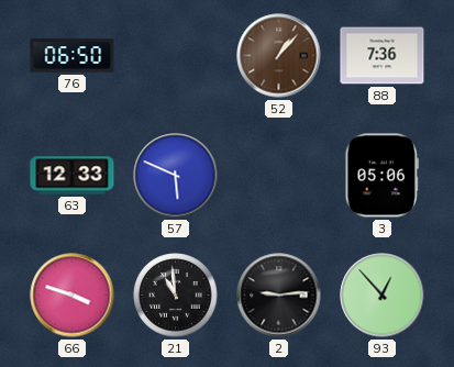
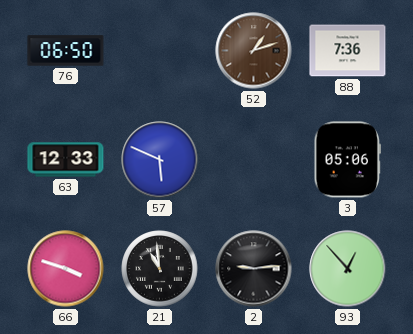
52: 1:07 -> 1:12 (254, 51)
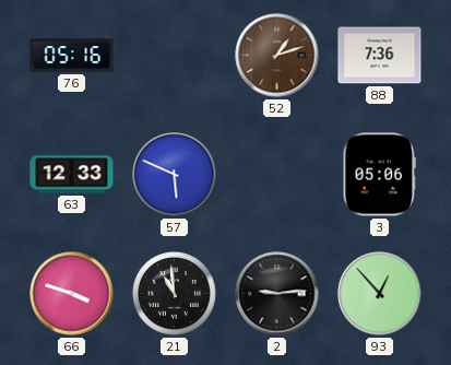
76: 06:50 -> 05:16 (72, 56)
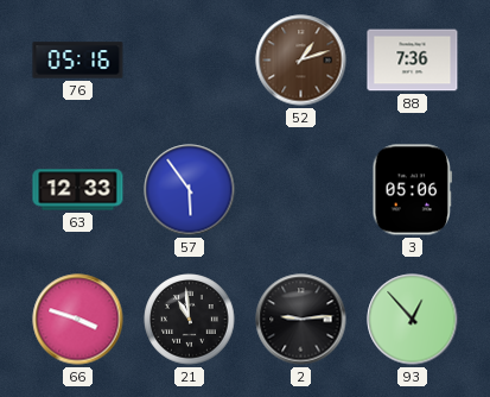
57: 5:49 -> 5:54 (190, 190)
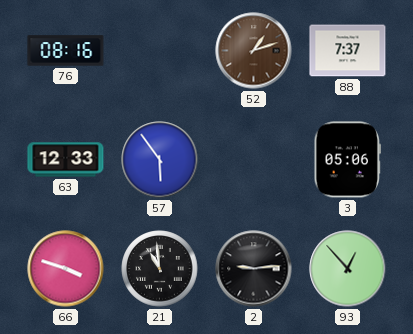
76: 05:16 -> 08:16 (66, 51)
88: 7:36 -> 7:37 (348, 51)
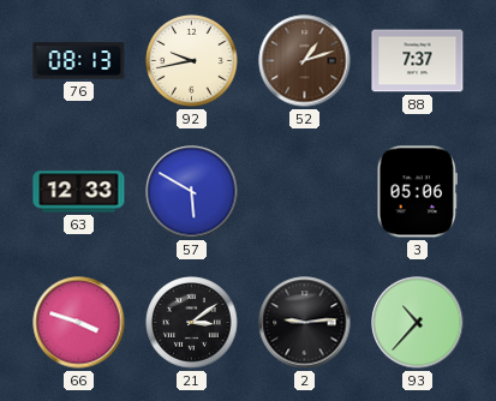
76: 08:16 -> 08:13 (79, 61)
92: none -> 9:43 (192, 61)
57: 5:54 -> 5:50 (192, 192)
21: 10:59 -> 3:09 (192, 323)
93: 12:53 -> 10:37 (418, 323)
